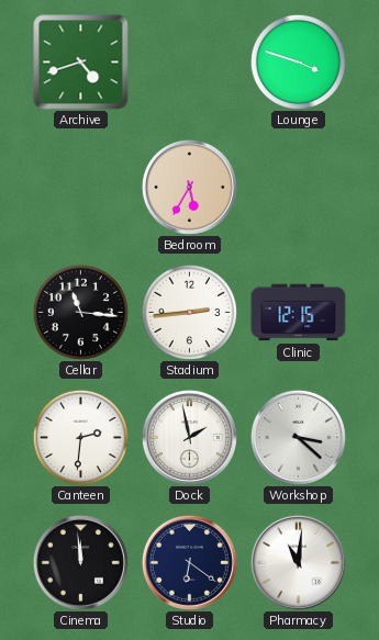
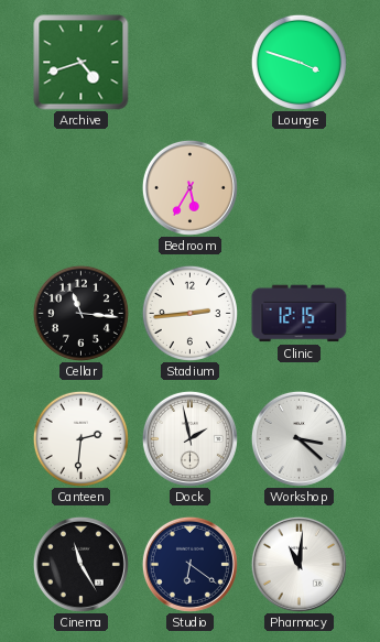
Cinema: 11:59 -> 11:25 (80, 564)
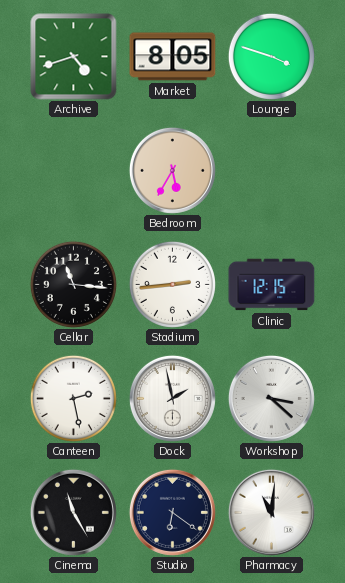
Market: none -> 8:05 (173, 57)
Canteen: 2:31 -> 2:28 (73, 398)
